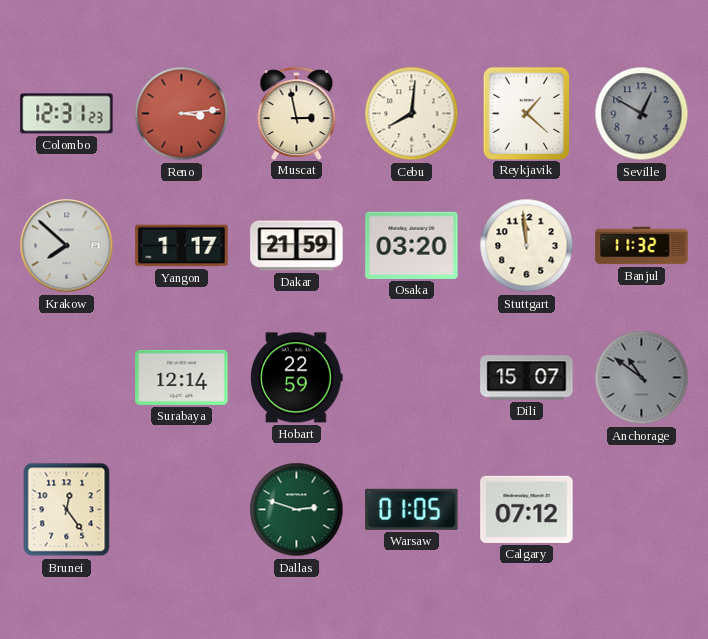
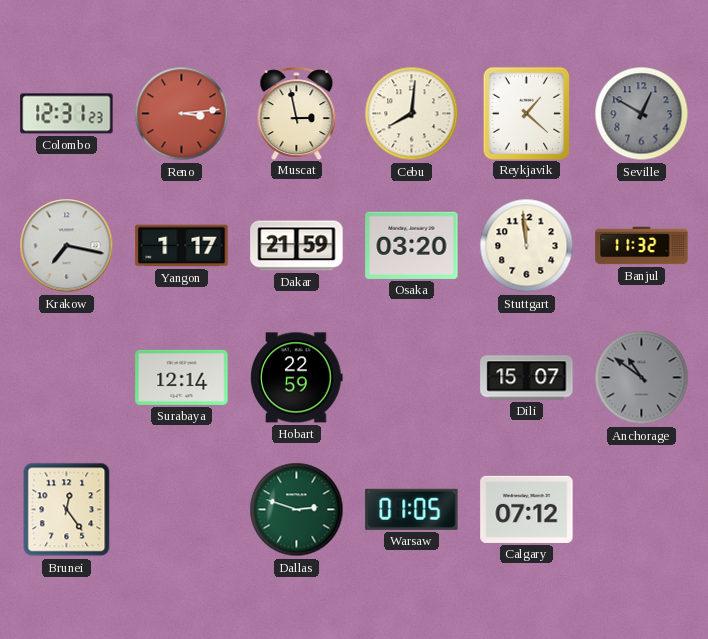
Krakow: 7:52 -> 7:17 (67, 246)
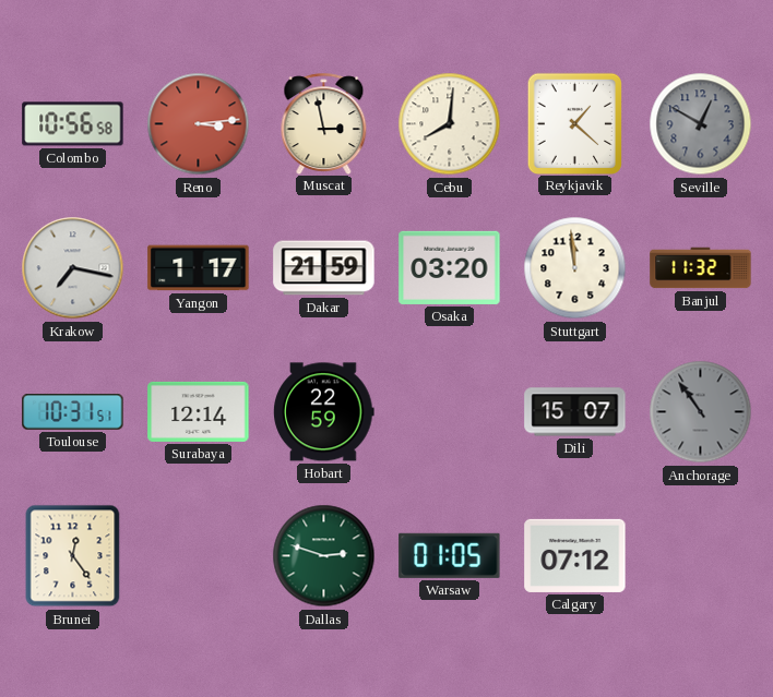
Colombo: 12:31 -> 10:56 (73, 124)
Toulouse: none -> 10:31 (73, 412)
Anchorage: 10:51 -> 10:54 (701, 412)
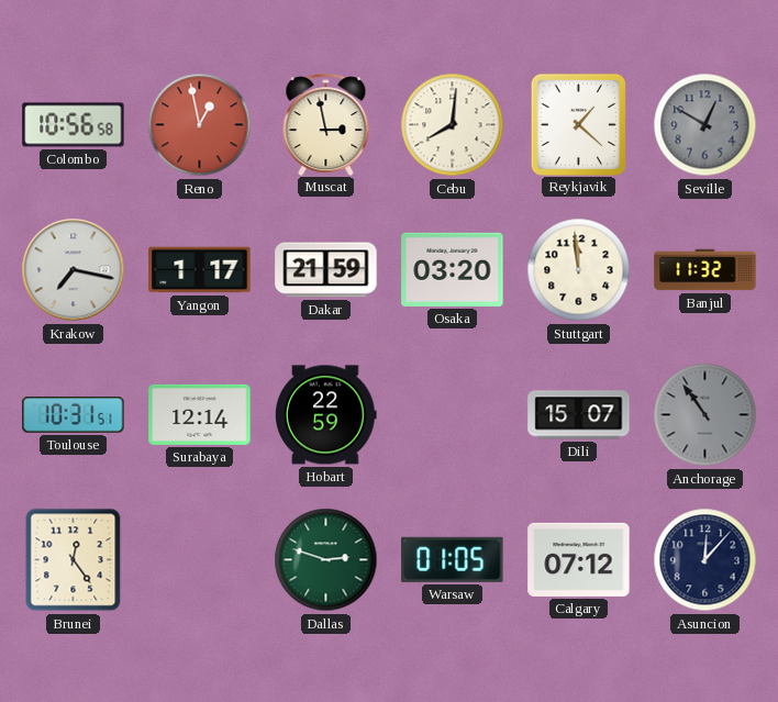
Reno: 3:14 -> 12:58 (200, 125)
Asuncion: none -> 12:07 (705, 560)
